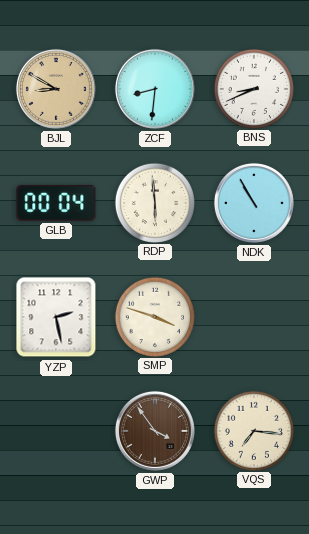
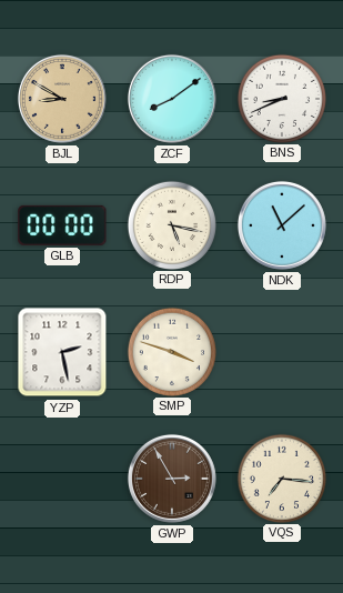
ZCF: 8:31 -> 8:09 (172, 99)
GLB: 00:04 -> 00:00 (62, 225)
RDP: 5:59 -> 5:17 (171, 224)
NDK: 10:55 -> 11:08 (282, 225)
GWP: 3:54 -> 2:55 (172, 479)
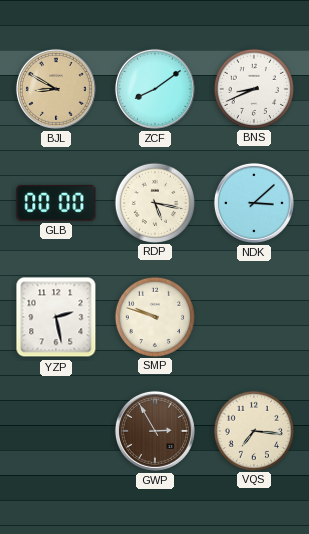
NDK: 11:08 -> 3:08 (254, 203)
SMP: 3:48 -> 9:48 (154, 316)
